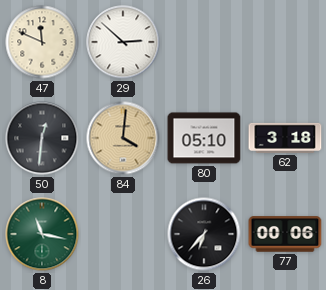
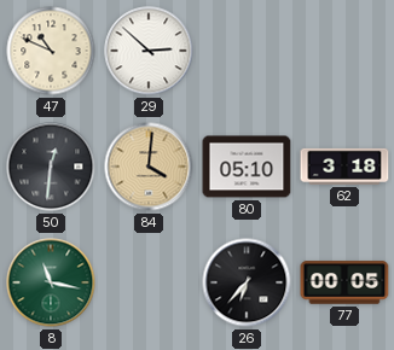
47: 11:49 -> 10:49 (51, 51)
77: 00:06 -> 00:05 (344, 282)
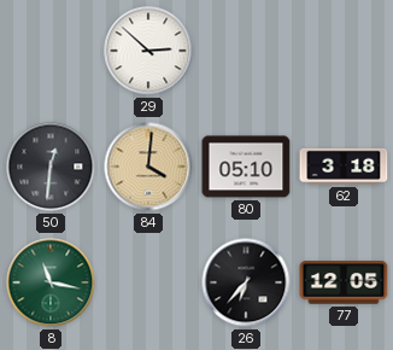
47: 10:49 -> none (51, 51)
77: 00:05 -> 12:05 (344, 282)
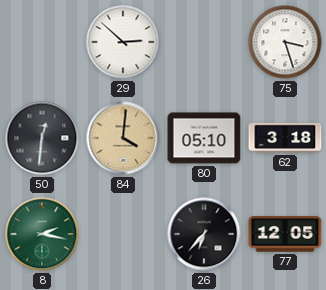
75: none -> 3:27 (285, 42)
8: 11:17 -> 2:17 (42, 234)
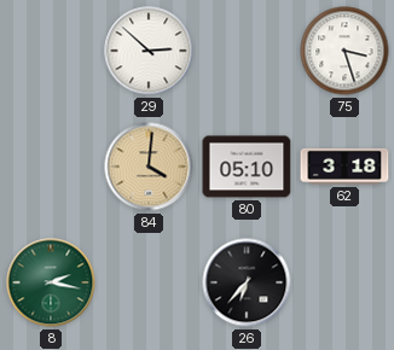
50: 12:31 -> none (42, 138)
77: 12:05 -> none (285, 234)
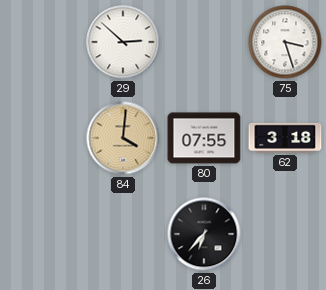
80: 05:10 -> 07:55 (204, 138)
8: 2:17 -> none (51, 282)
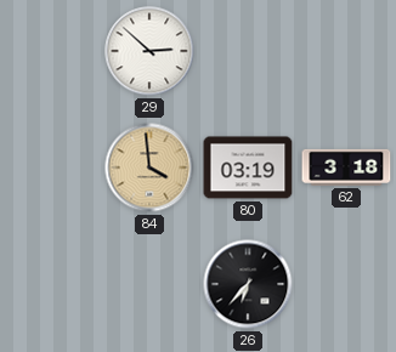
75: 3:27 -> none (285, 42)
84: 4:01 -> 3:59 (149, 168)
80: 07:55 -> 03:19 (248, 168)
